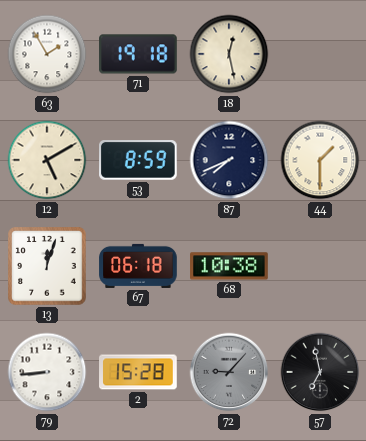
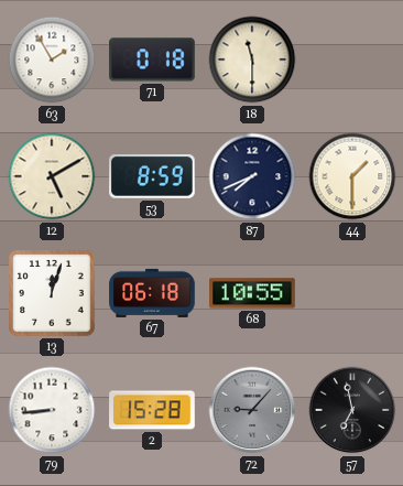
71: 19:18 -> 0:18 (152, 60)
18: 12:28 -> 11:30 (252, 60)
68: 10:38 -> 10:55 (252, 293)
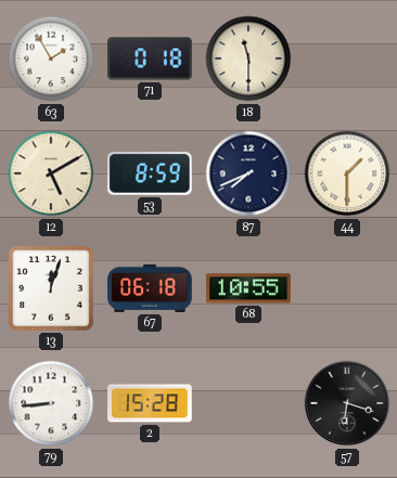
72: 9:07 -> none (252, 410)
57: 6:58 -> 6:18 (347, 403)
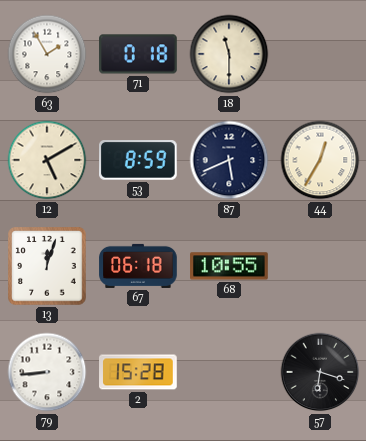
87: 7:41 -> 5:41 (229, 160)
44: 1:30 -> 12:35 (320, 160)
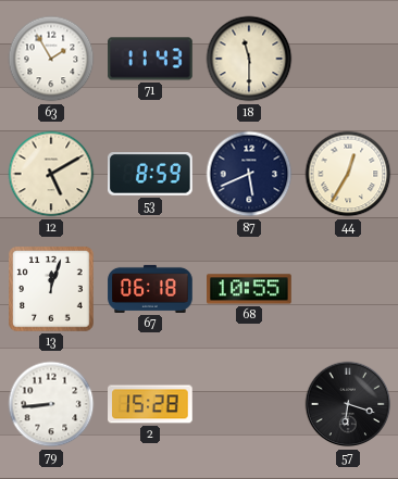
71: 0:18 -> 11:43 (150, 59)
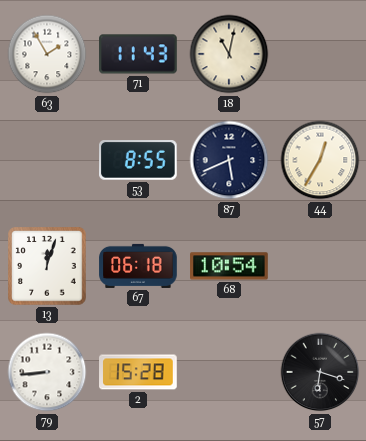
18: 11:30 -> 11:02 (229, 54)
12: 5:10 -> none (51, 174)
53: 8:59 -> 8:55 (139, 161)
68: 10:55 -> 10:54 (229, 266)
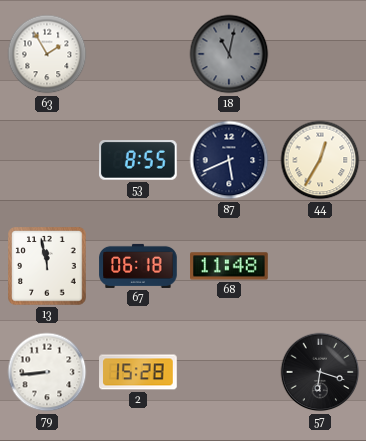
71: 11:43 -> none (138, 54)
18 dial: cream -> grey (229, 54)
13: 12:03 -> 11:58 (47, 266)
68: 10:54 -> 11:48 (229, 266)
